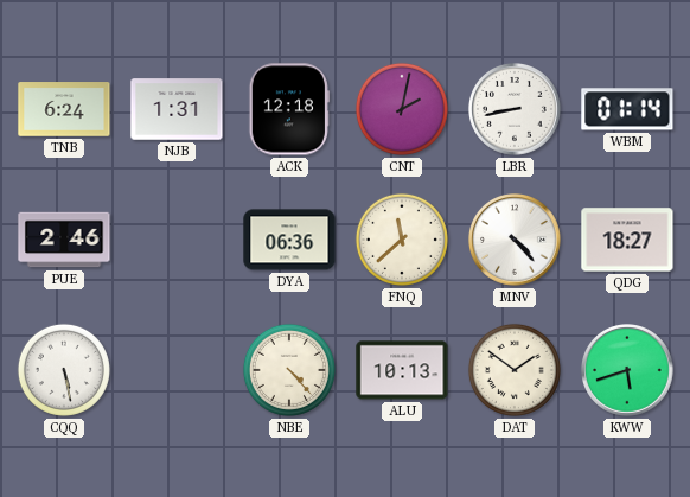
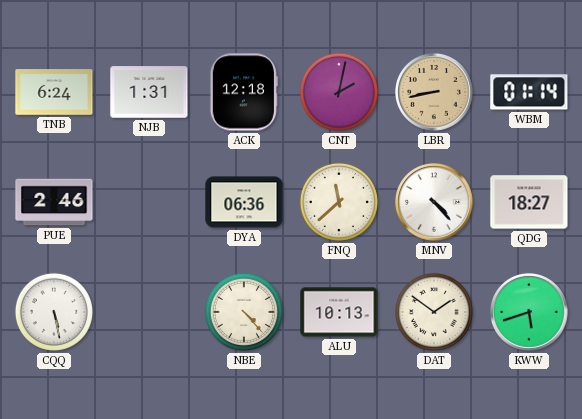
LBR dial: white -> champagne (434, 92)
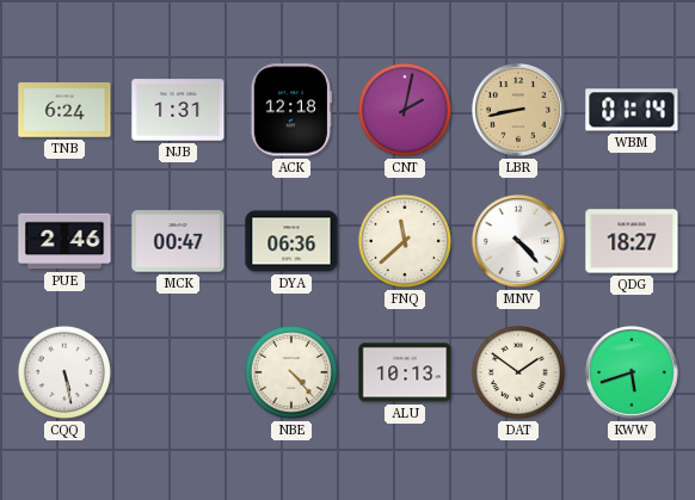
MCK: none -> 00:47 (178, 241)
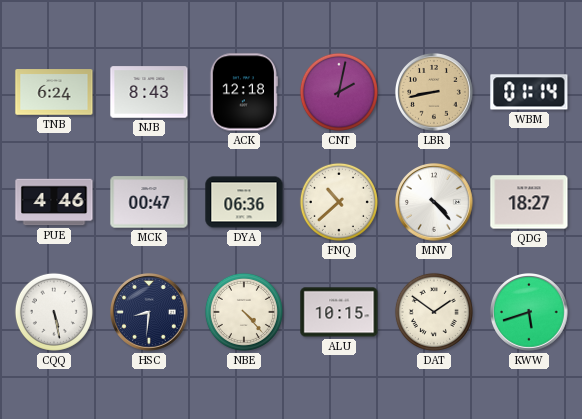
NJB: 1:31 -> 8:43 (149, 92)
PUE: 2:46 -> 4:46 (54, 202)
FNQ: 11:38 -> 10:38 (339, 202)
HSC: none -> 8:31 (149, 312)
ALU: 10:13 -> 10:15 (339, 312)
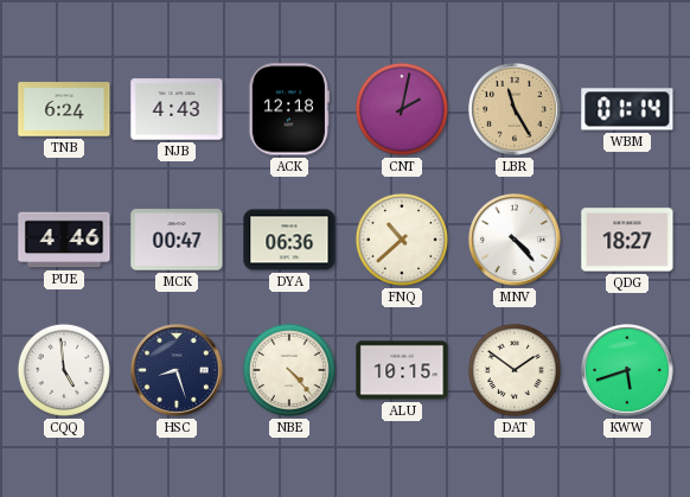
NJB: 8:43 -> 4:43 (177, 109)
LBR: 8:43 -> 11:25 (515, 109)
CQQ: 5:28 -> 4:59 (64, 370)
HSC: 8:31 -> 8:27 (177, 370)
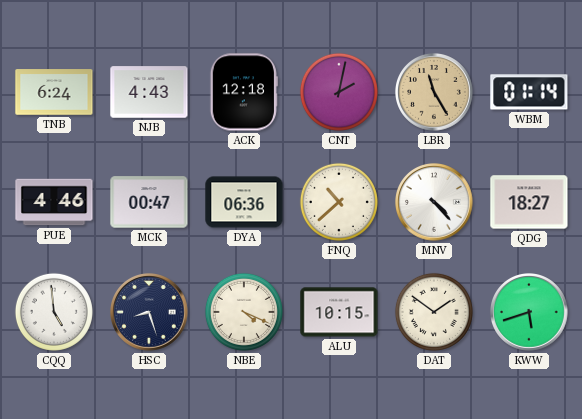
NBE: 4:23 -> 4:19 (244, 312)
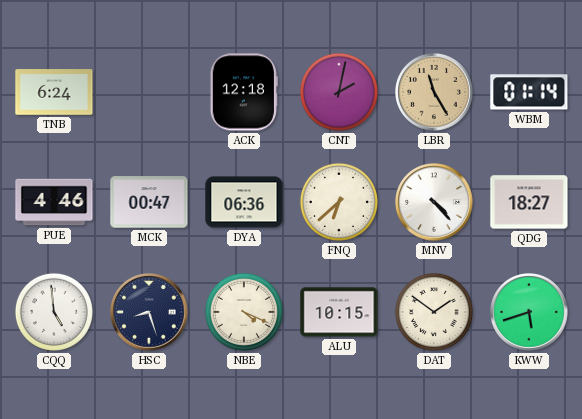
NJB: 4:43 -> none (149, 92)
FNQ: 10:38 -> 6:38 (339, 202)
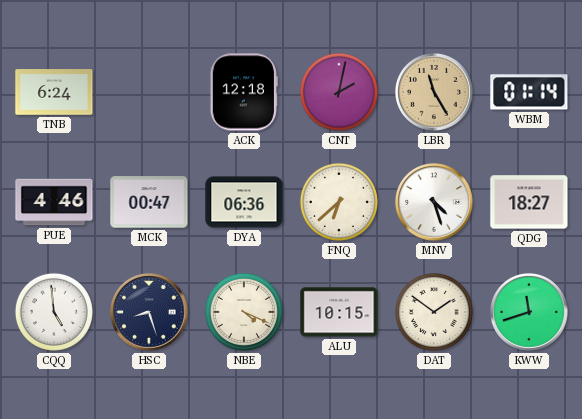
MNV: 4:23 -> 4:27 (434, 202)
KWW: 5:42 -> 11:42 (529, 312)
